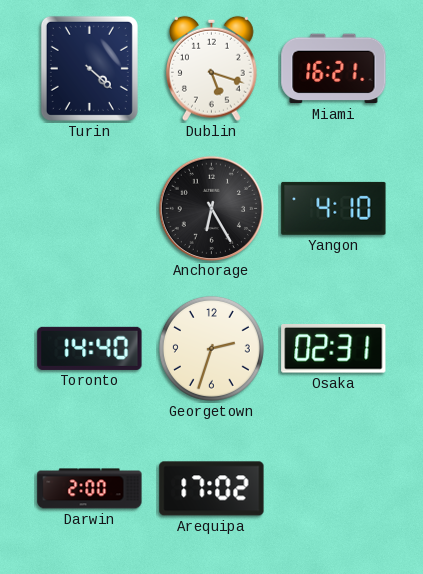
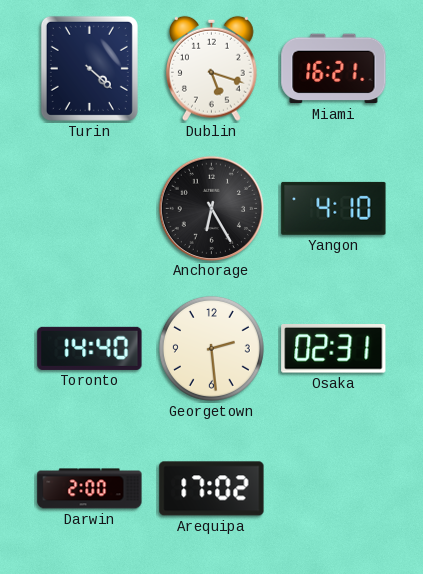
Georgetown: 2:33 -> 2:29 (211, 348)
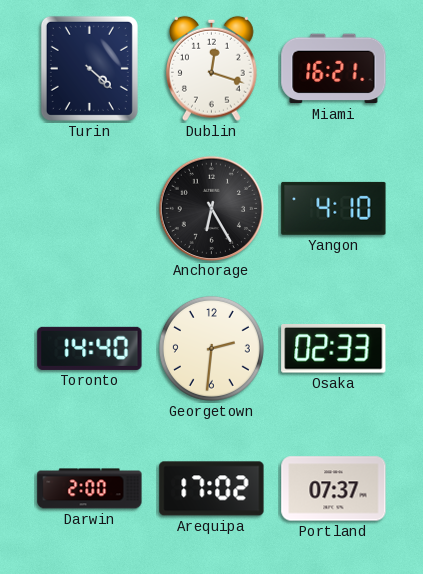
Dublin: 5:18 -> 12:18 (211, 68)
Georgetown: 2:29 -> 2:31 (211, 348)
Osaka: 02:31 -> 02:33 (334, 349)
Portland: none -> 07:37 (334, 489)
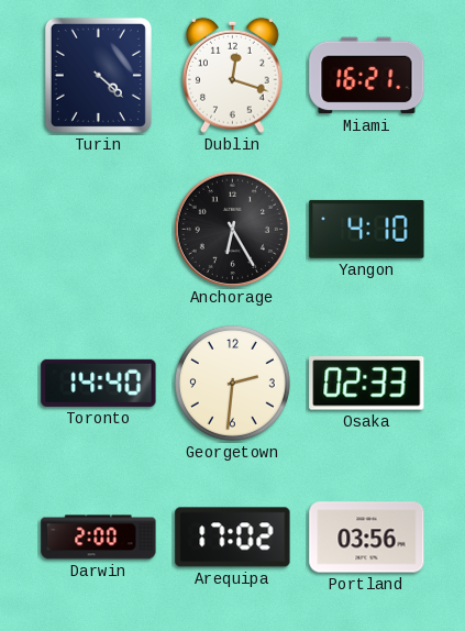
Portland: 07:37 -> 03:56 (367, 538)
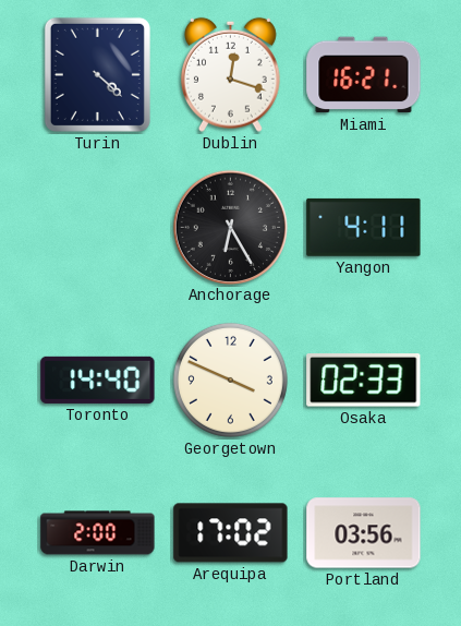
Yangon: 4:10 -> 4:11 (364, 227)
Georgetown: 2:31 -> 3:49 (230, 380)
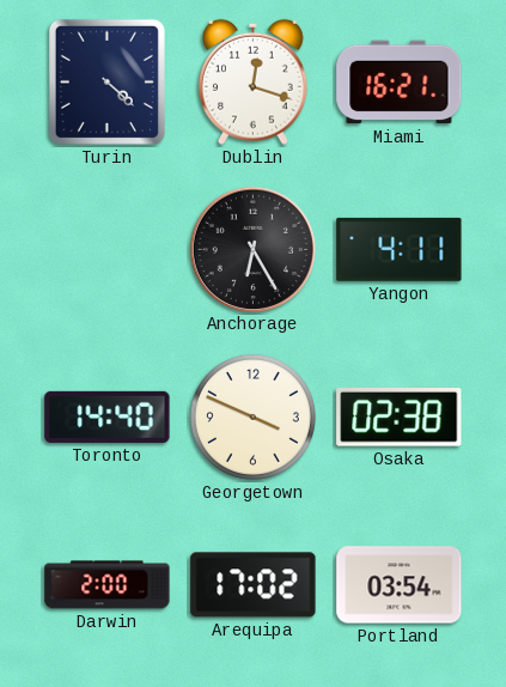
Osaka: 02:33 -> 02:38 (400, 418)
Portland: 03:56 -> 03:54 (400, 585)
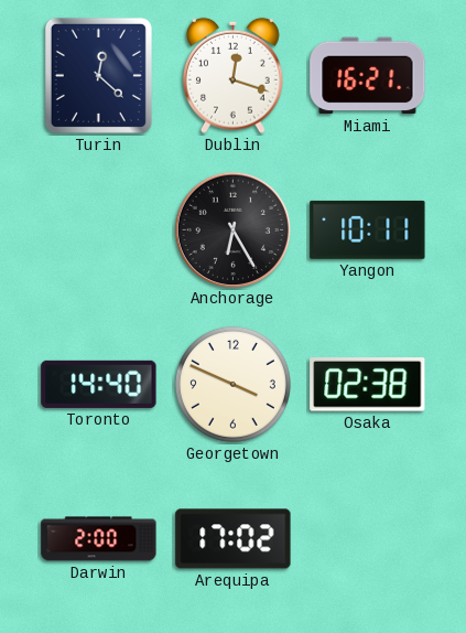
Turin: 4:22 -> 12:22 (98, 75)
Yangon: 4:11 -> 10:11 (368, 229)
Portland: 03:54 -> none (400, 585)
